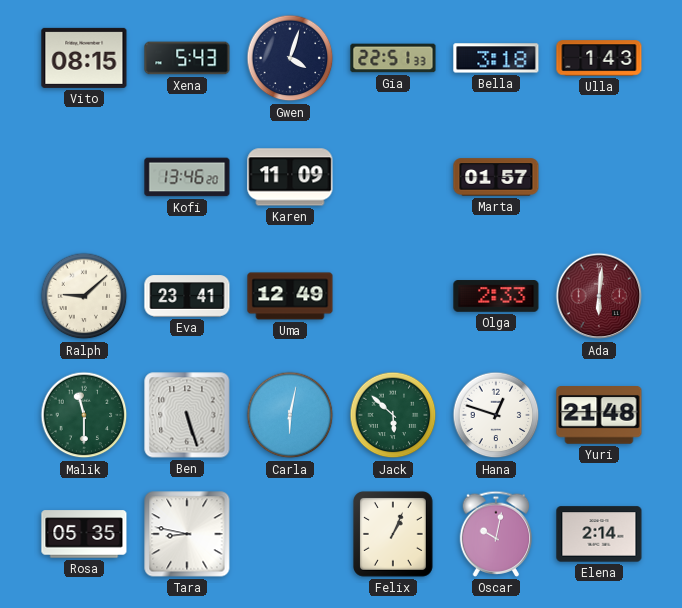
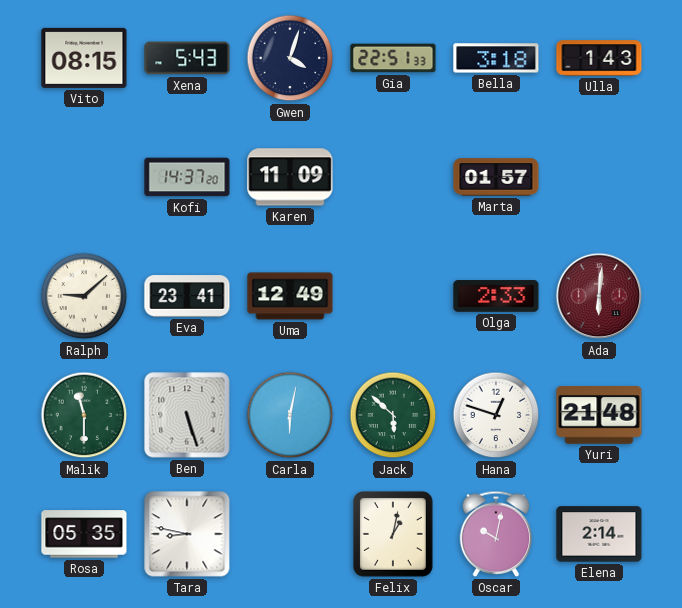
Kofi: 13:46 -> 14:37 (187, 177)
Felix: 1:04 -> 1:02 (393, 534)
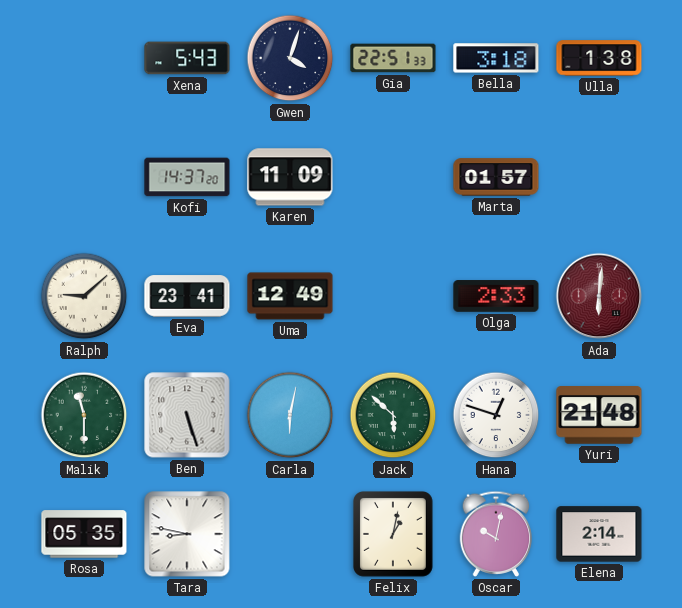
Vito: 08:15 -> none (84, 58)
Ulla: 1:43 -> 1:38 (599, 58)
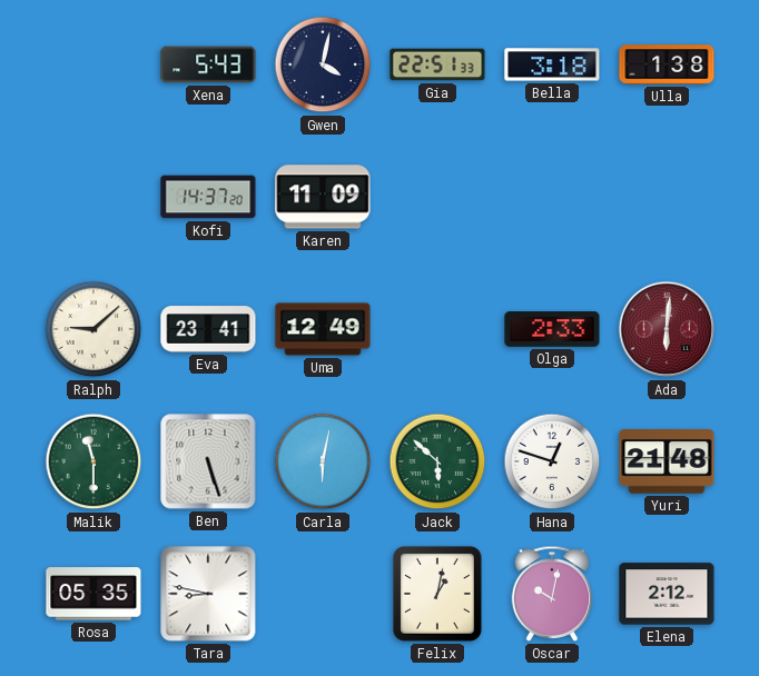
Gwen: 4:03 -> 4:02 (323, 64)
Marta: 01:57 -> none (496, 177)
Elena: 2:14 -> 2:12 (667, 594)
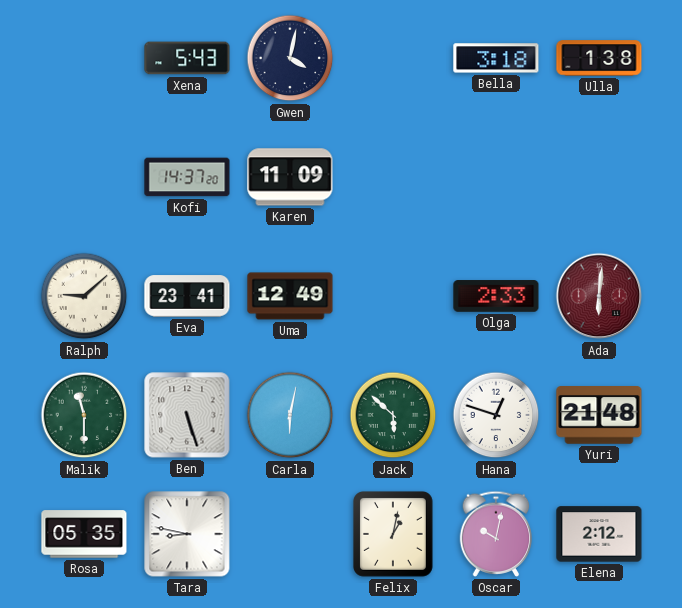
Gia: 22:51 -> none (437, 64)
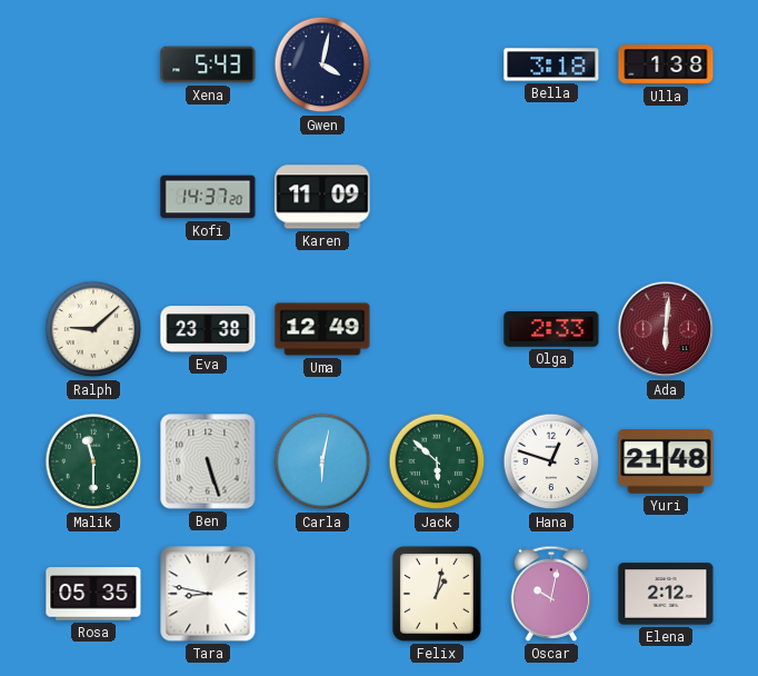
Eva: 23:41 -> 23:38 (208, 329)
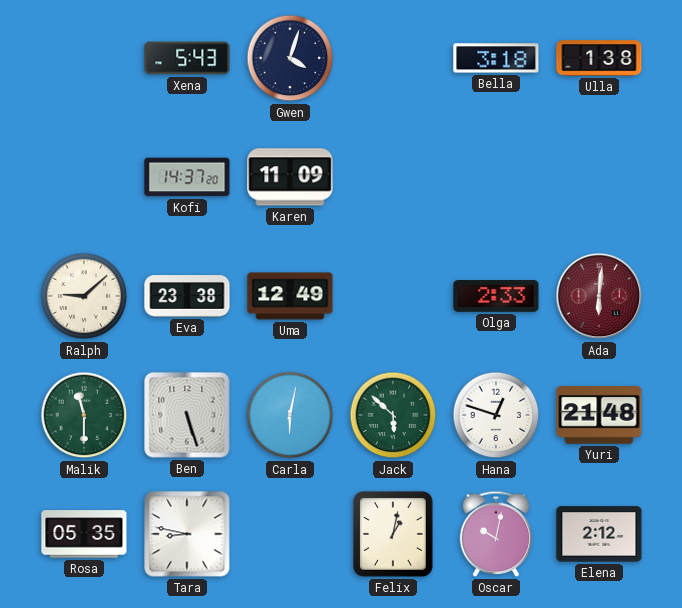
Gwen: 4:02 -> 4:03 (290, 58)
